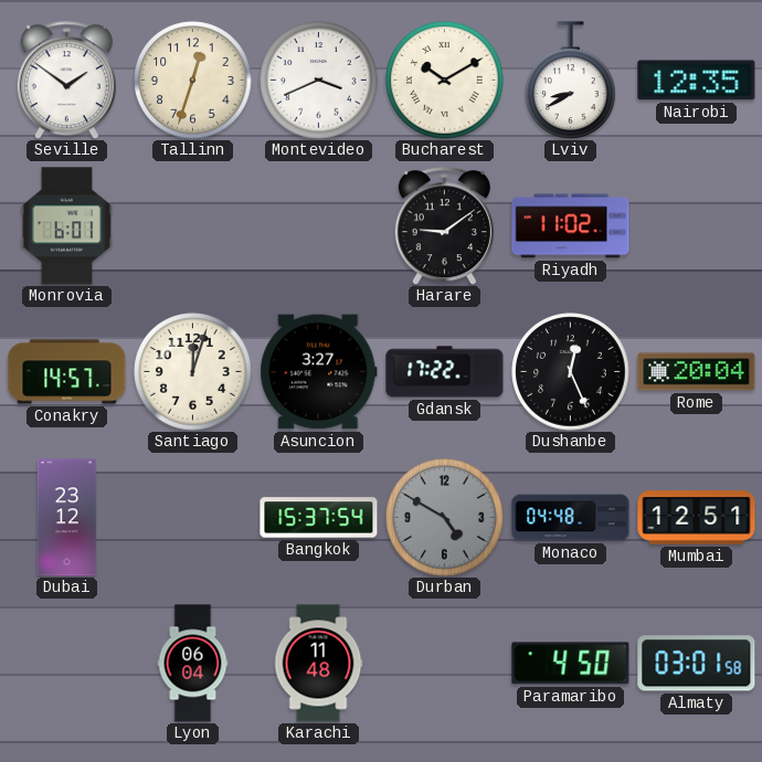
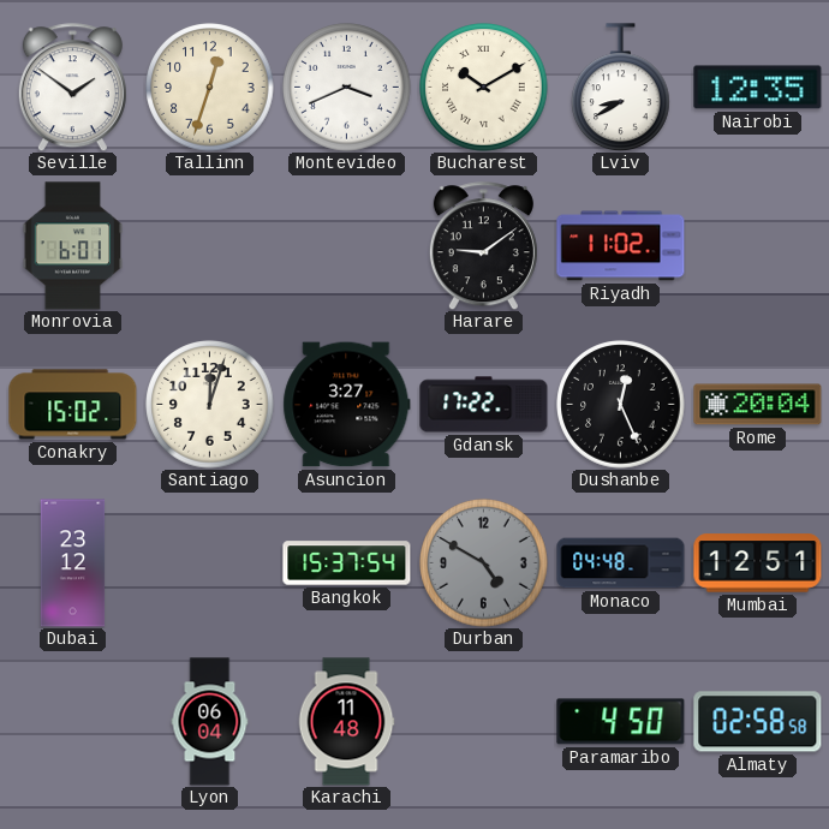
Conakry: 14:57 -> 15:02 (73, 405)
Almaty: 03:01 -> 02:58 (758, 722)
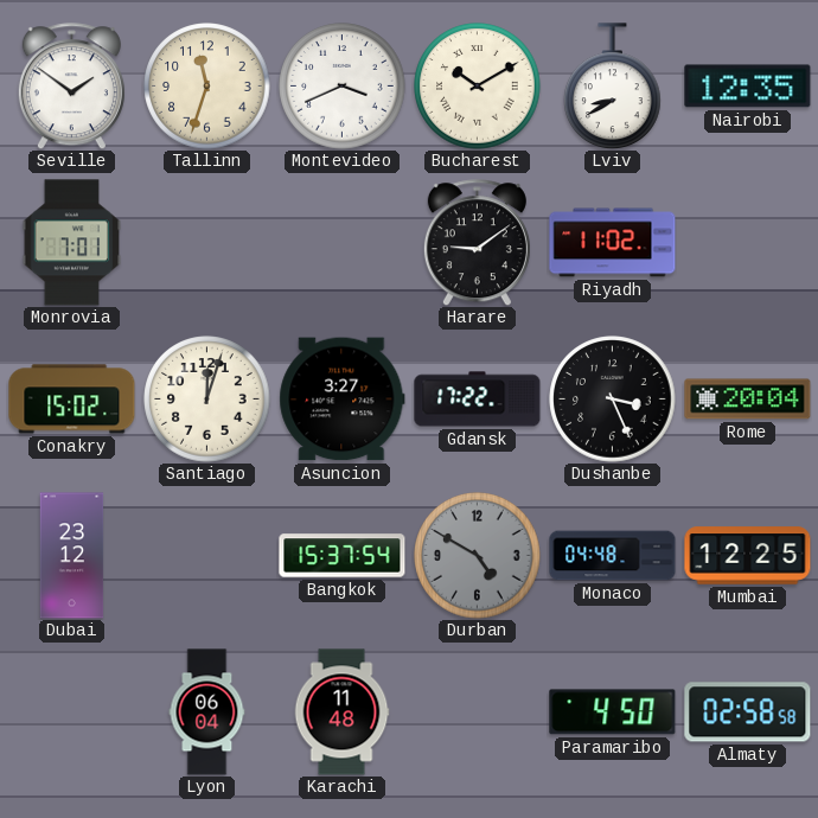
Tallinn: 12:33 -> 11:33 (207, 87)
Monrovia: 6:01 -> 7:01 (72, 243)
Dushanbe: 12:26 -> 3:26 (613, 400)
Mumbai: 12:51 -> 12:25 (748, 556)
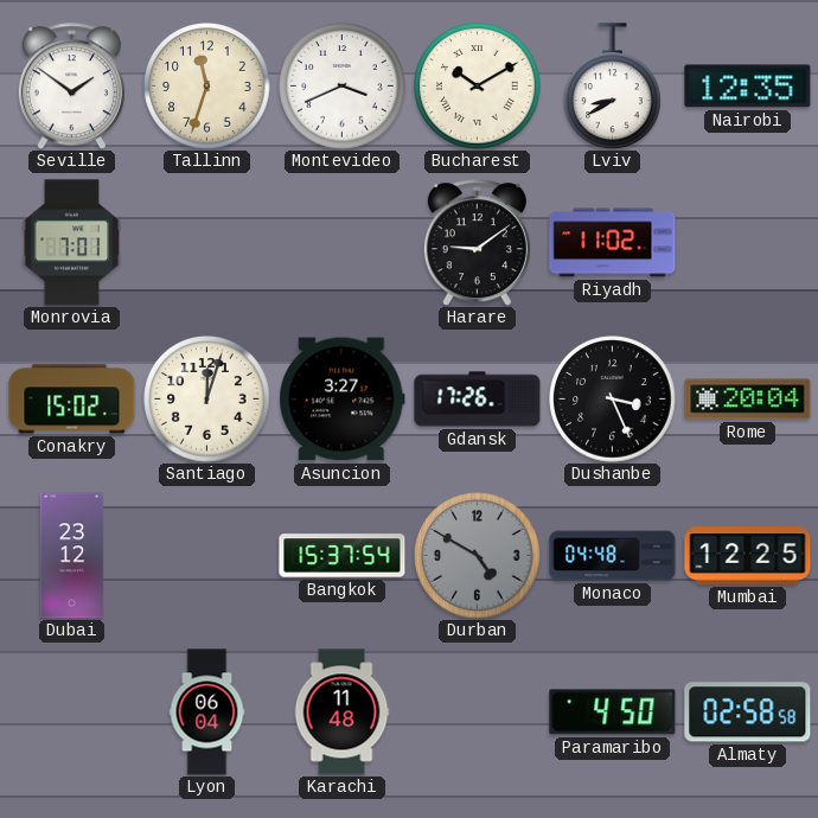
Gdansk: 17:22 -> 17:26 (478, 400)
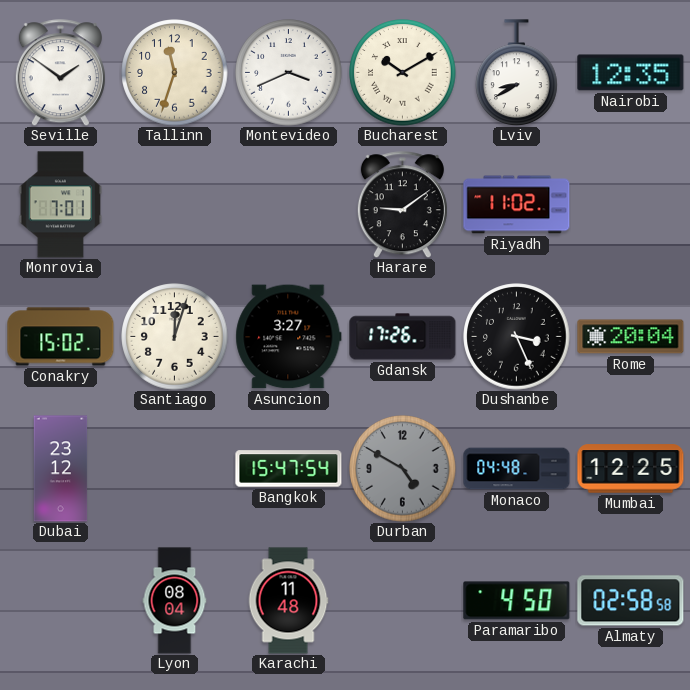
Bangkok: 15:37 -> 15:47 (289, 469)
Lyon: 06:04 -> 08:04 (175, 601)
